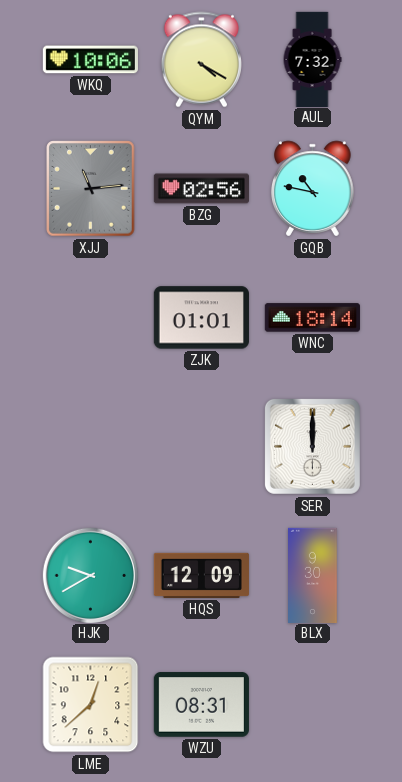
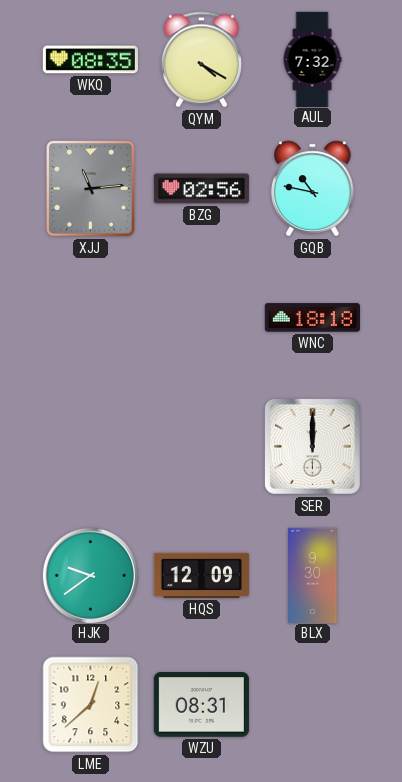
WKQ: 10:06 -> 08:35 (90, 60)
ZJK: 01:01 -> none (201, 318)
WNC: 18:14 -> 18:18 (312, 318)
HJK: 9:40 -> 9:39 (90, 575)
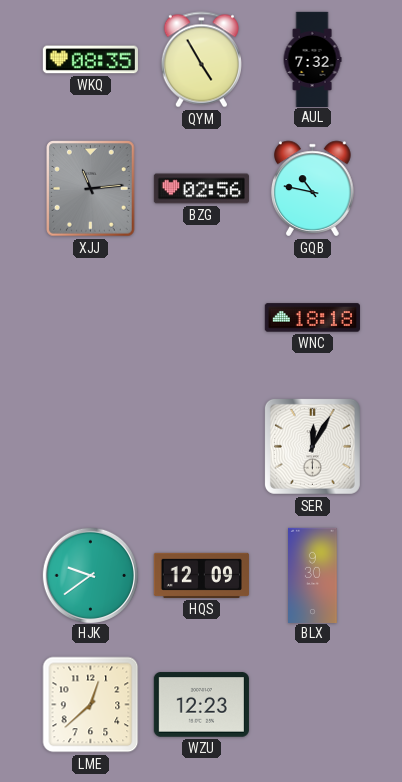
QYM: 4:20 -> 4:55 (201, 60)
SER: 12:00 -> 12:05 (312, 446)
WZU: 08:31 -> 12:23 (201, 705)
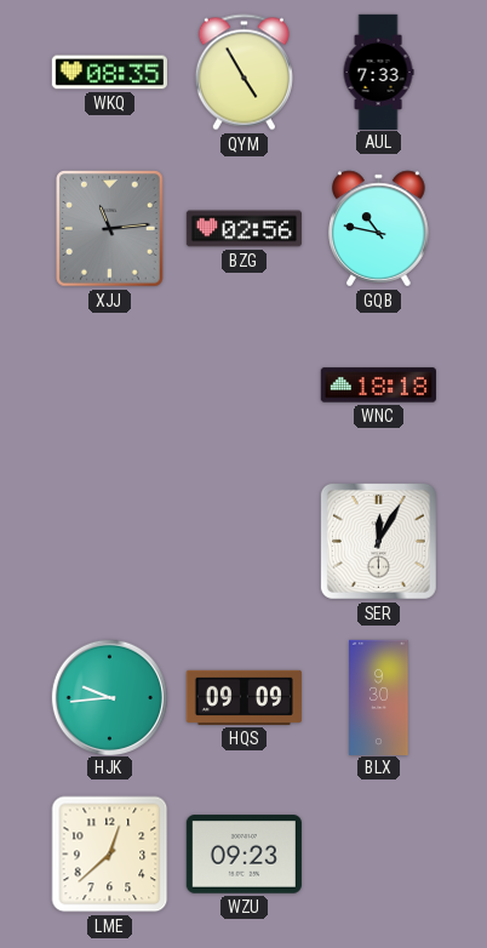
AUL: 7:32 -> 7:33 (378, 72)
HJK: 9:39 -> 9:44 (109, 697)
HQS: 12:09 -> 09:09 (243, 697)
WZU: 12:23 -> 09:23 (243, 855)
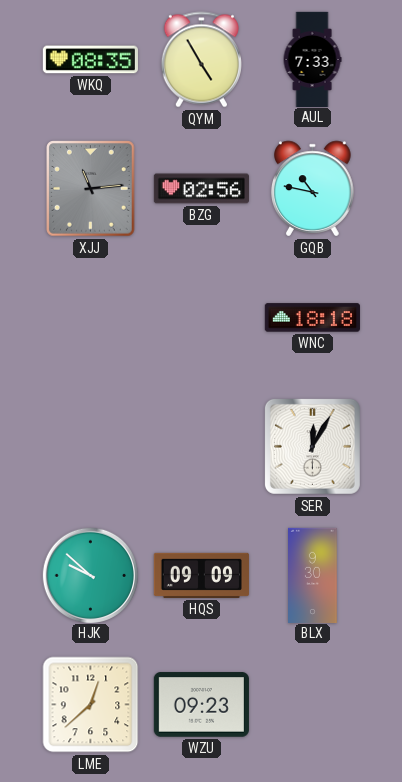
HJK: 9:44 -> 9:52 (90, 575)
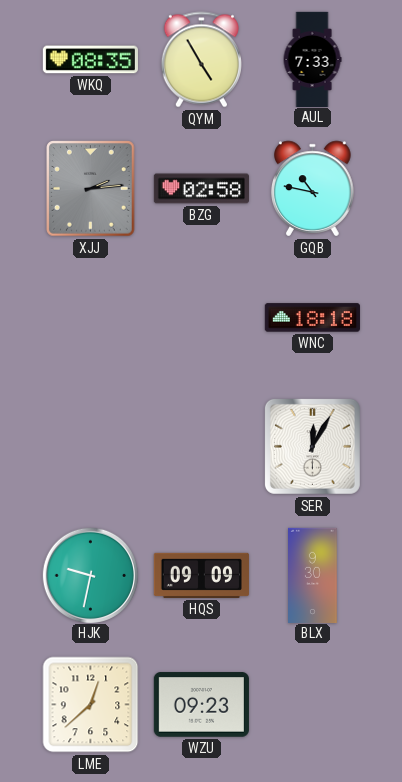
XJJ: 11:14 -> 2:14 (91, 189)
BZG: 02:56 -> 02:58 (201, 189)
HJK: 9:52 -> 9:32 (90, 575)
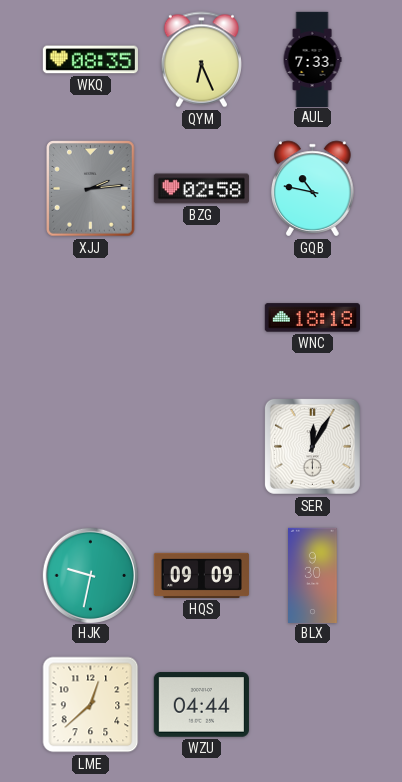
QYM: 4:55 -> 6:26 (201, 60)
WZU: 09:23 -> 04:44 (201, 705)
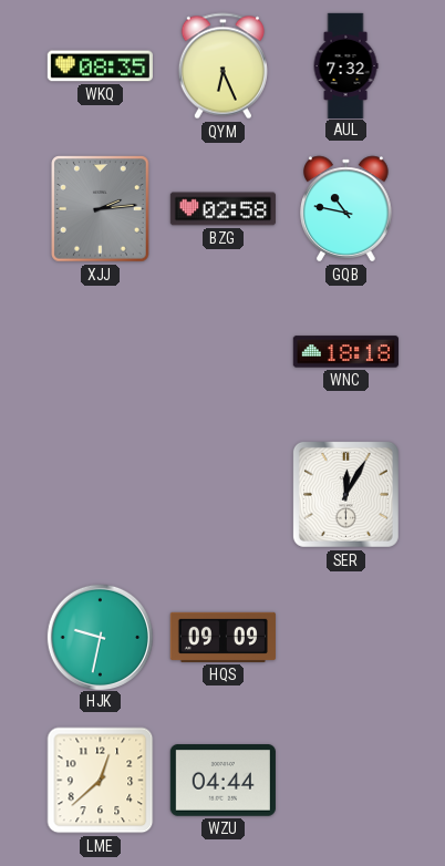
AUL: 7:33 -> 7:32 (345, 65)
BLX: 9:30 -> none (313, 575)
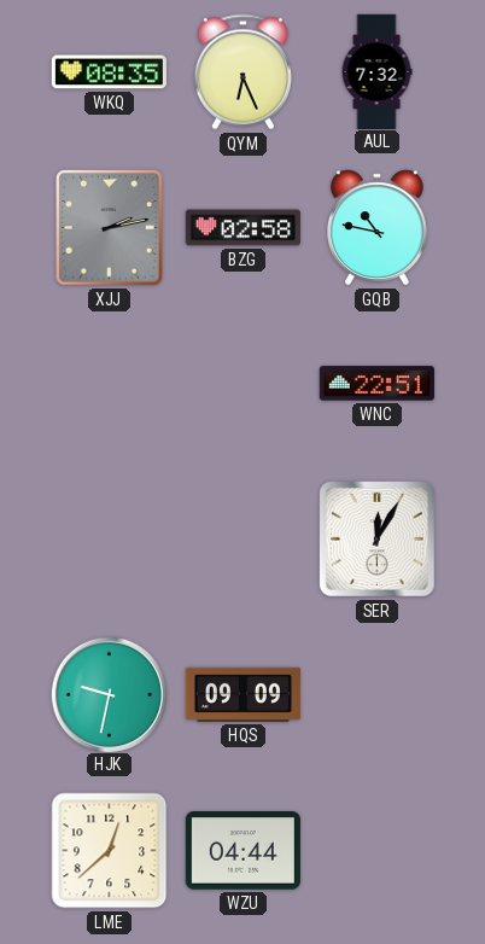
XJJ: 2:14 -> 2:13 (110, 228)
WNC: 18:18 -> 22:51 (376, 384)
